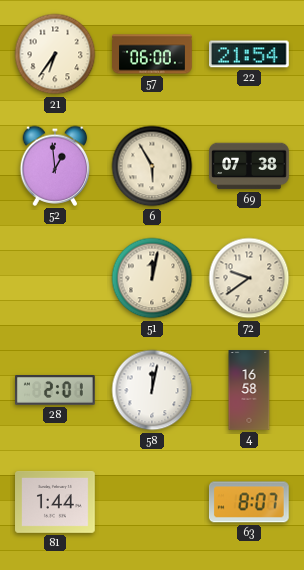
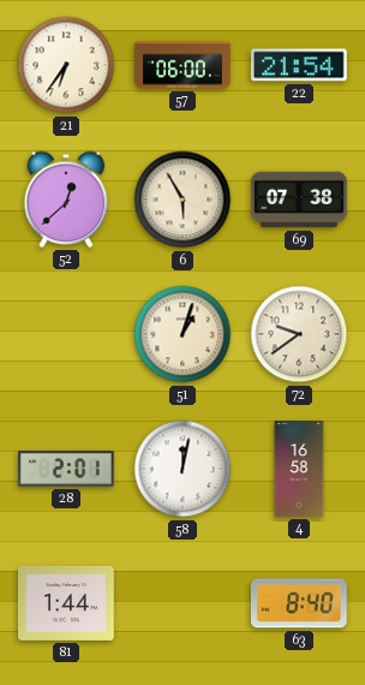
52: 12:59 -> 12:38 (66, 199)
51: 12:02 -> 1:03 (182, 334)
63: 8:07 -> 8:40 (299, 603)
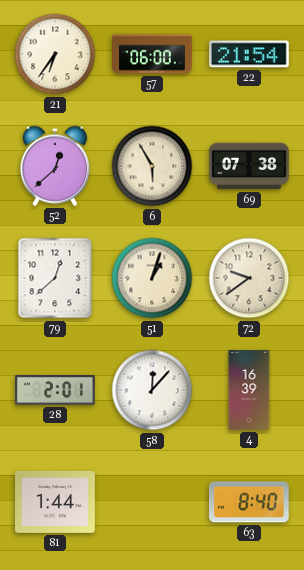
79: none -> 12:38 (55, 278)
58: 12:02 -> 12:07 (152, 390)
4: 16:58 -> 16:39 (249, 390)
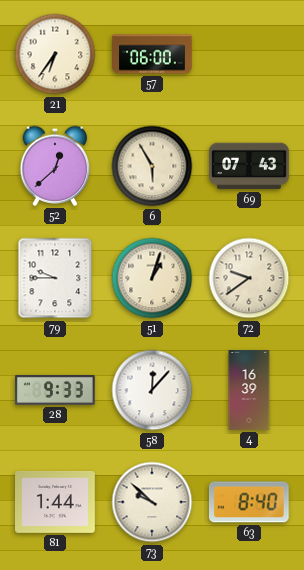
22: 21:54 -> none (250, 54)
69: 07:38 -> 07:43 (249, 166)
79: 12:38 -> 9:45 (55, 278)
28: 2:01 -> 9:33 (56, 390)
73: none -> 9:52 (152, 502)
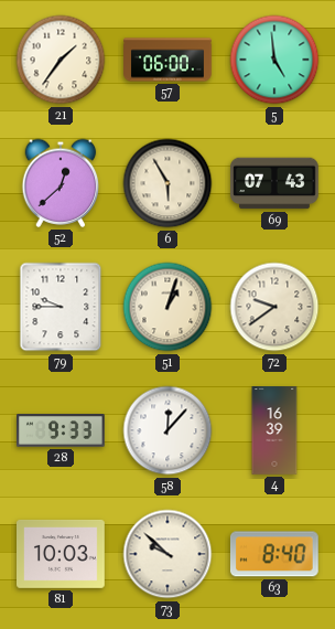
21: 6:36 -> 1:36 (61, 60)
5: none -> 4:59 (274, 60)
81: 1:44 -> 10:03 (62, 554)
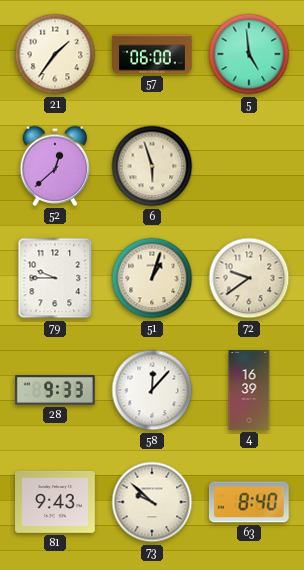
6: 5:55 -> 5:57 (152, 166)
69: 07:43 -> none (274, 183)
81: 10:03 -> 9:43 (56, 502)
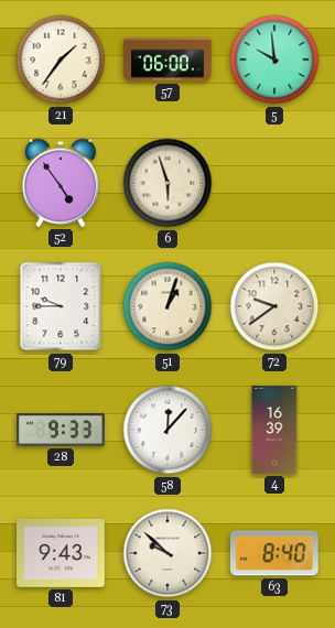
5: 4:59 -> 9:59 (274, 59)
52: 12:38 -> 4:54 (61, 183)
